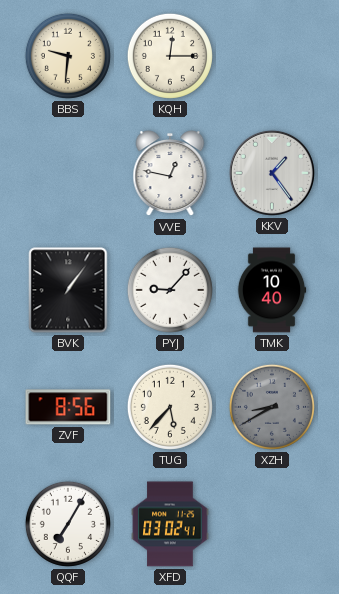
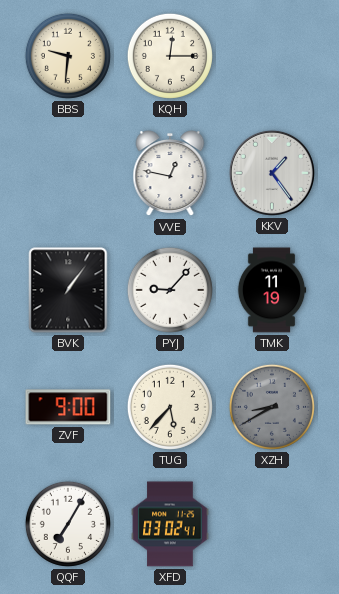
TMK: 10:40 -> 11:19 (272, 290)
ZVF: 8:56 -> 9:00 (68, 407)
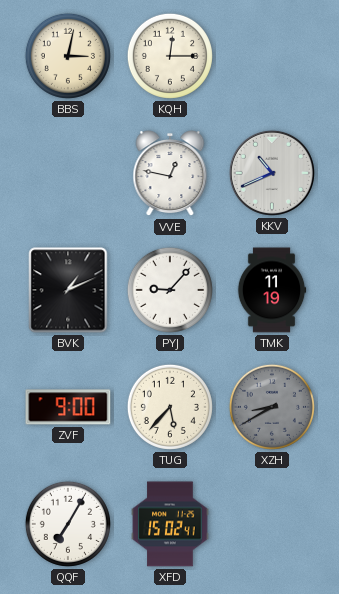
BBS: 9:31 -> 3:02 (68, 56)
KKV: 1:24 -> 10:41 (272, 173)
BVK: 1:06 -> 1:11 (68, 290)
XFD: 03:02 -> 15:02 (170, 524)
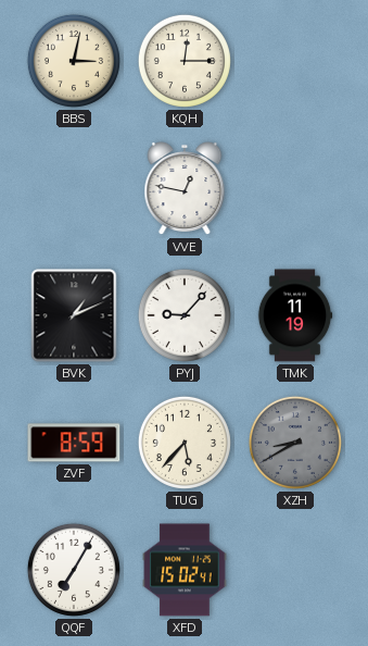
KKV: 10:41 -> none (272, 173)
ZVF: 9:00 -> 8:59 (74, 443)
